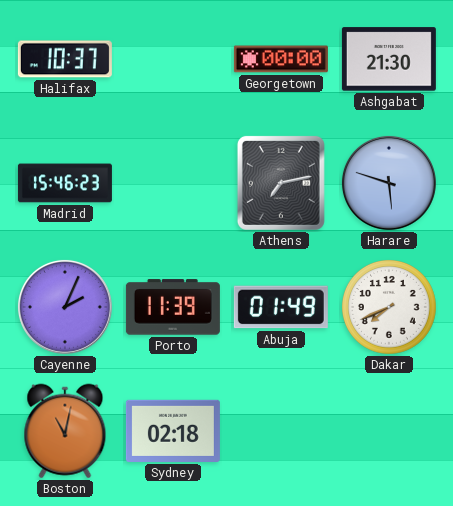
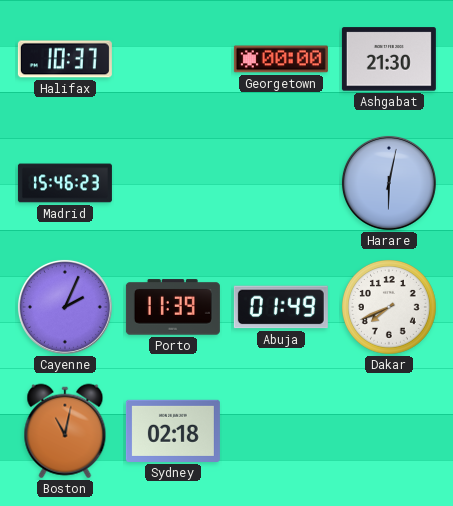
Athens: 7:13 -> none (281, 183)
Harare: 5:48 -> 6:02 (389, 183)
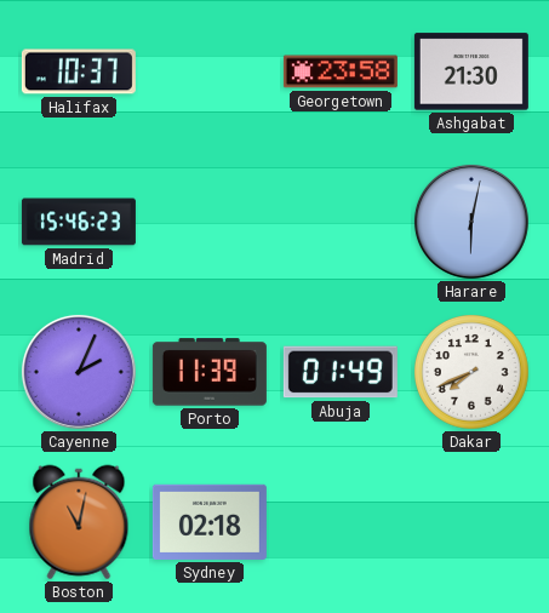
Georgetown: 00:00 -> 23:58 (341, 71)
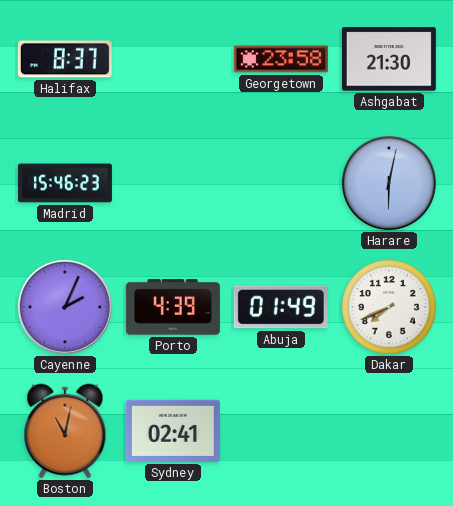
Halifax: 10:37 -> 8:37 (65, 59)
Porto: 11:39 -> 4:39 (173, 307)
Sydney: 02:18 -> 02:41 (173, 431)
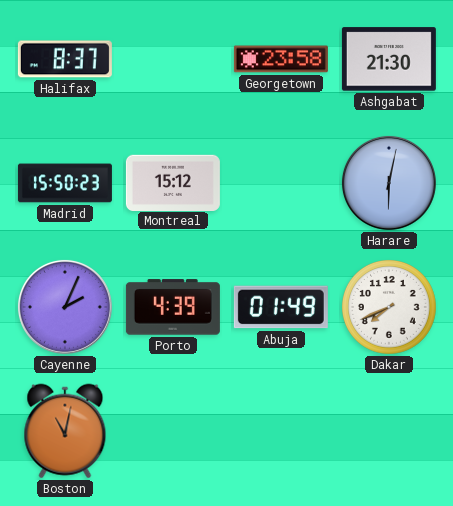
Madrid: 15:46 -> 15:50 (65, 183)
Montreal: none -> 15:12 (173, 182)
Sydney: 02:41 -> none (173, 431)
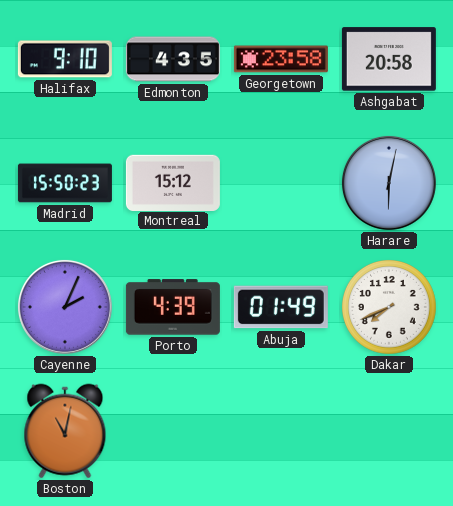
Halifax: 8:37 -> 9:10 (65, 59)
Edmonton: none -> 4:35 (173, 59)
Ashgabat: 21:30 -> 20:58 (389, 59)
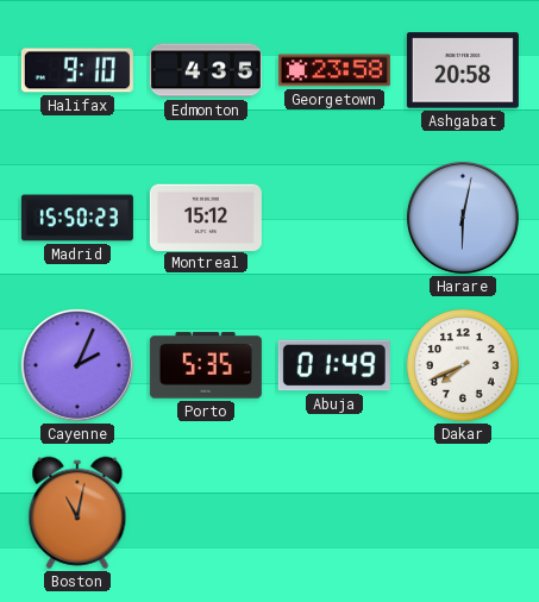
Porto: 4:39 -> 5:35 (206, 365)
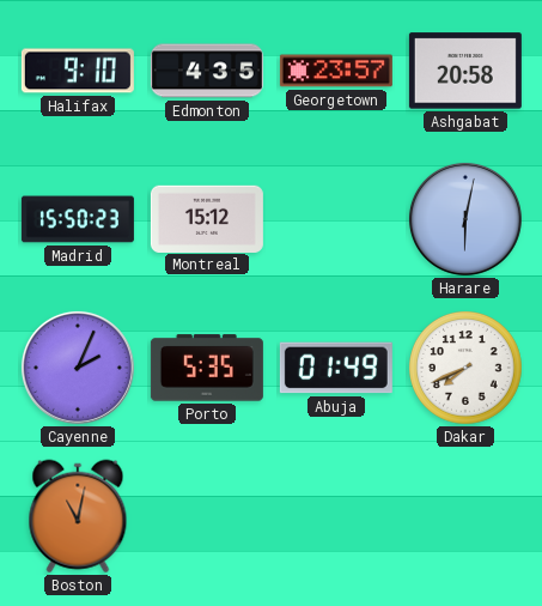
Georgetown: 23:58 -> 23:57 (336, 71)
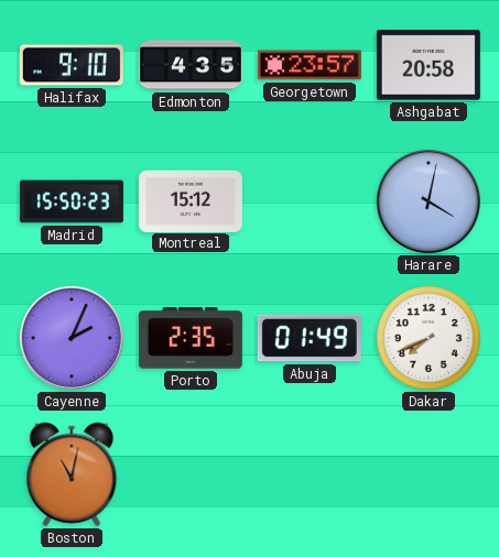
Harare: 6:02 -> 4:02 (429, 201)
Porto: 5:35 -> 2:35 (191, 338)
